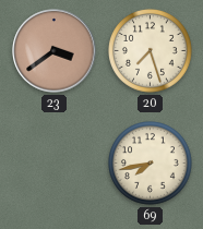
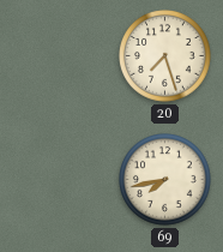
23: 3:39 -> none (55, 51)
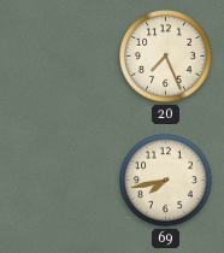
20: 7:27 -> 7:26 (166, 57)
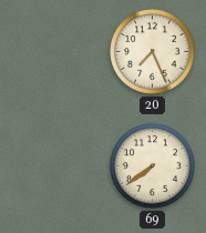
69: 7:43 -> 7:39 (153, 166)
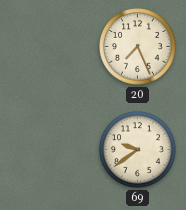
69: 7:39 -> 9:39 (138, 150)
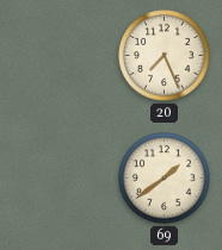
69: 9:39 -> 1:39 (165, 179)
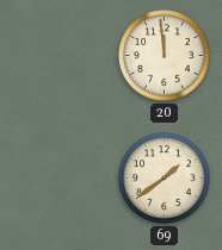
20: 7:26 -> 11:59 (165, 56)
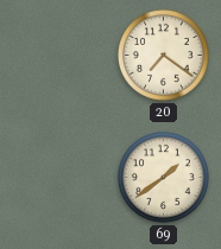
20: 11:59 -> 7:21 (164, 56)
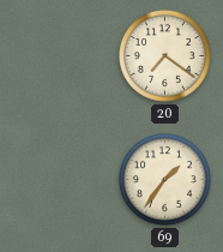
69: 1:39 -> 1:36 (165, 180)
